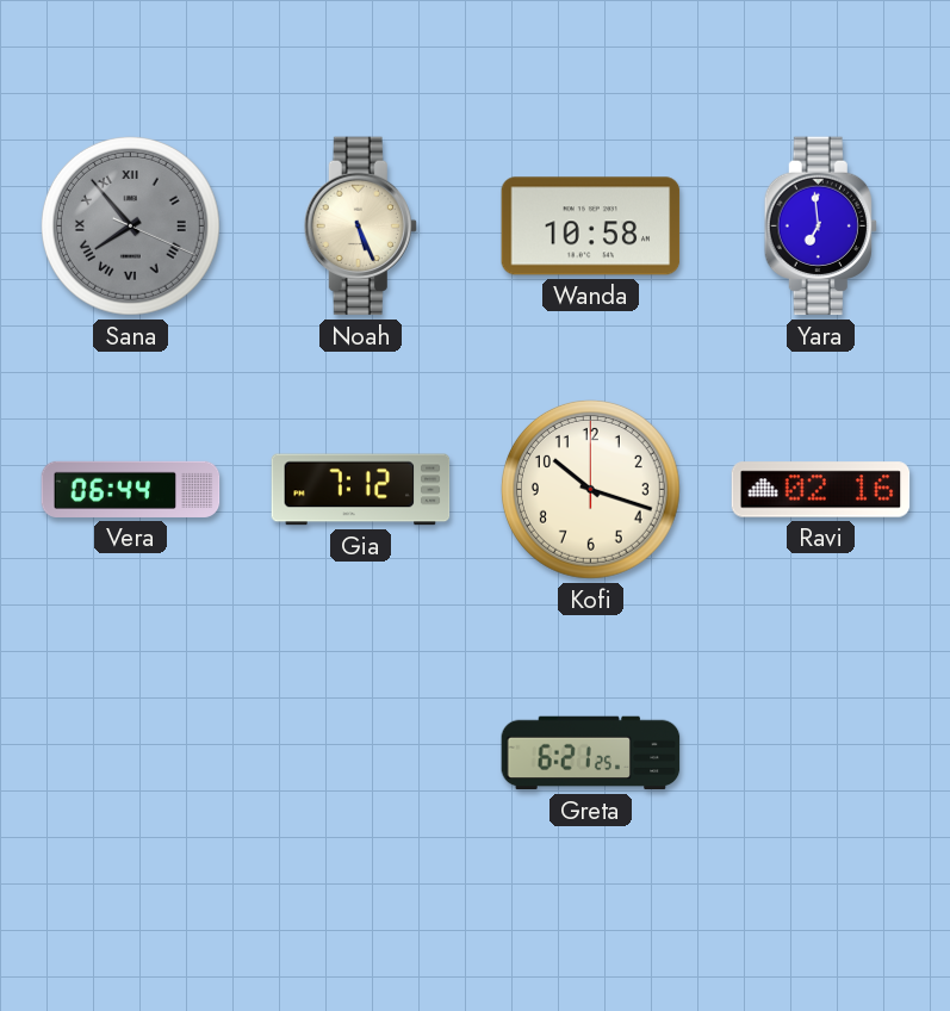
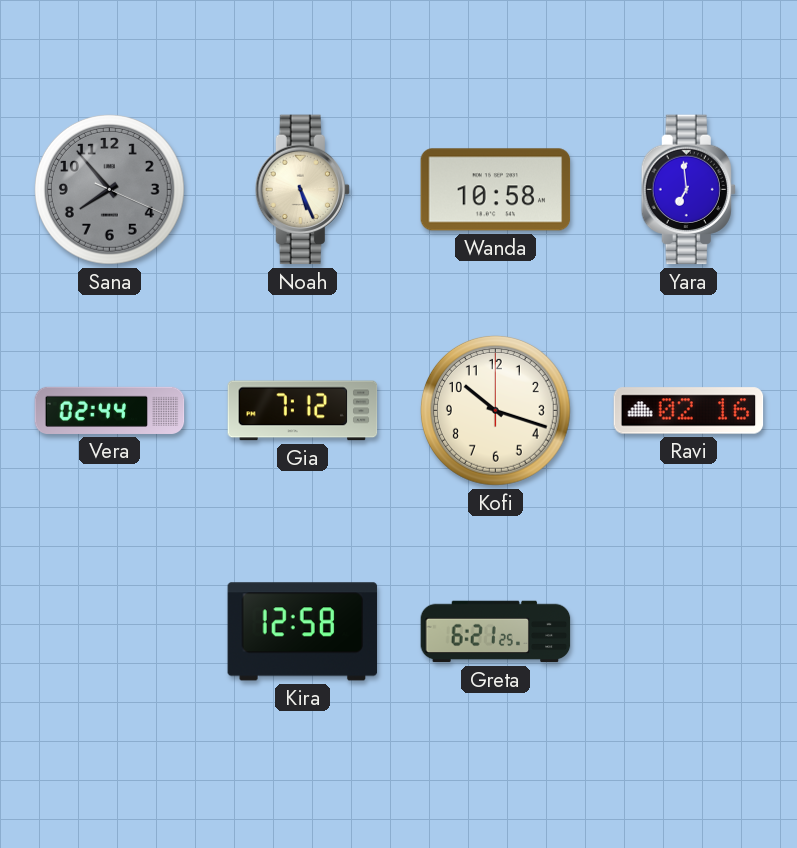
Sana numerals: Roman -> Arabic (109, 189)
Vera: 06:44 -> 02:44 (110, 410)
Kira: none -> 12:58 (303, 632)
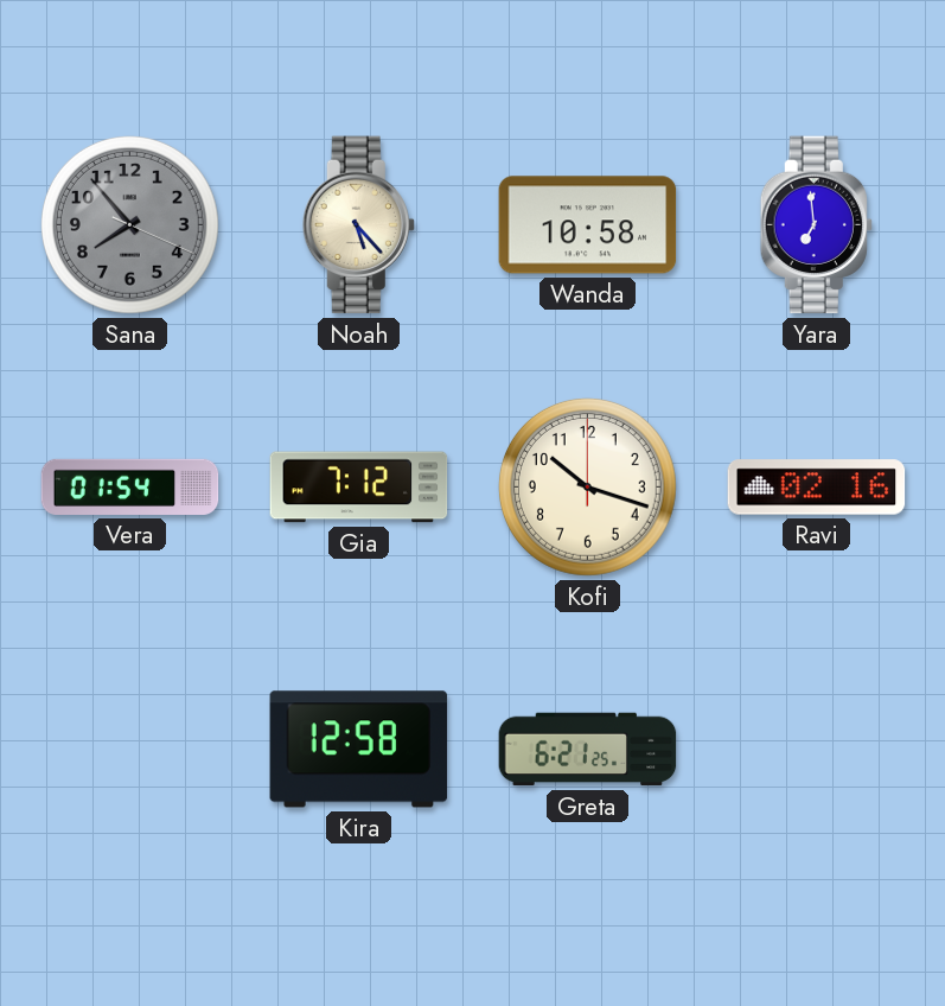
Noah: 5:26 -> 5:23 (358, 225)
Vera: 02:44 -> 01:54 (130, 486)
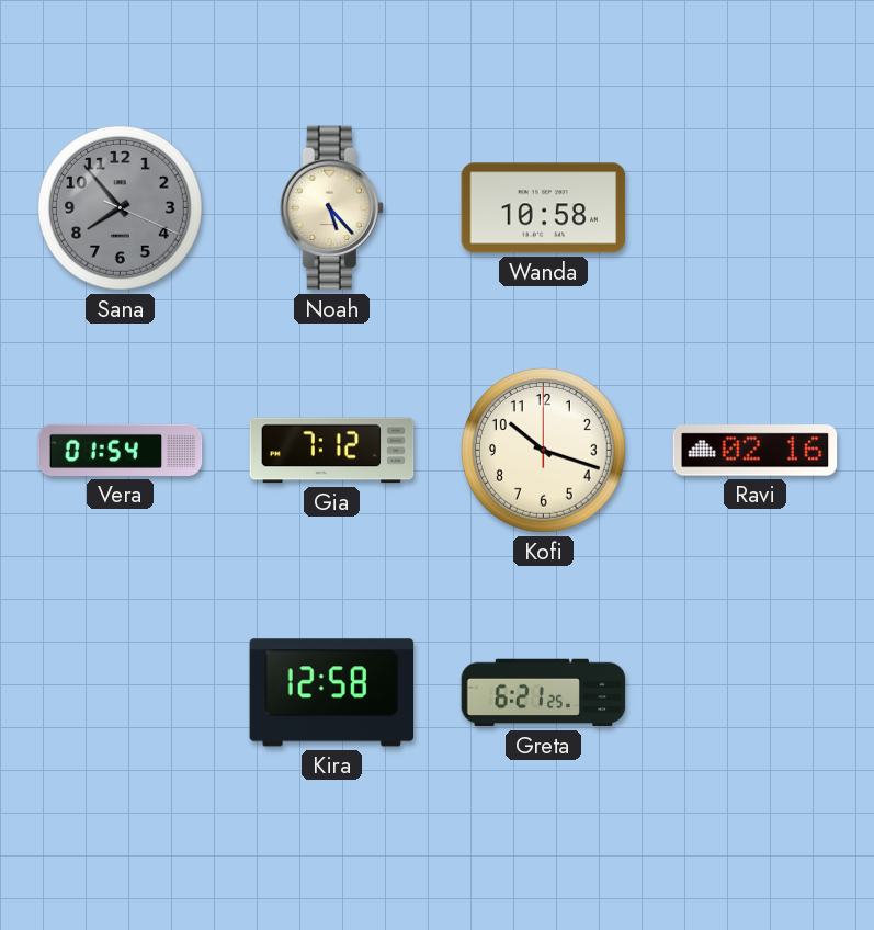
Yara: 6:59 -> none (816, 225)
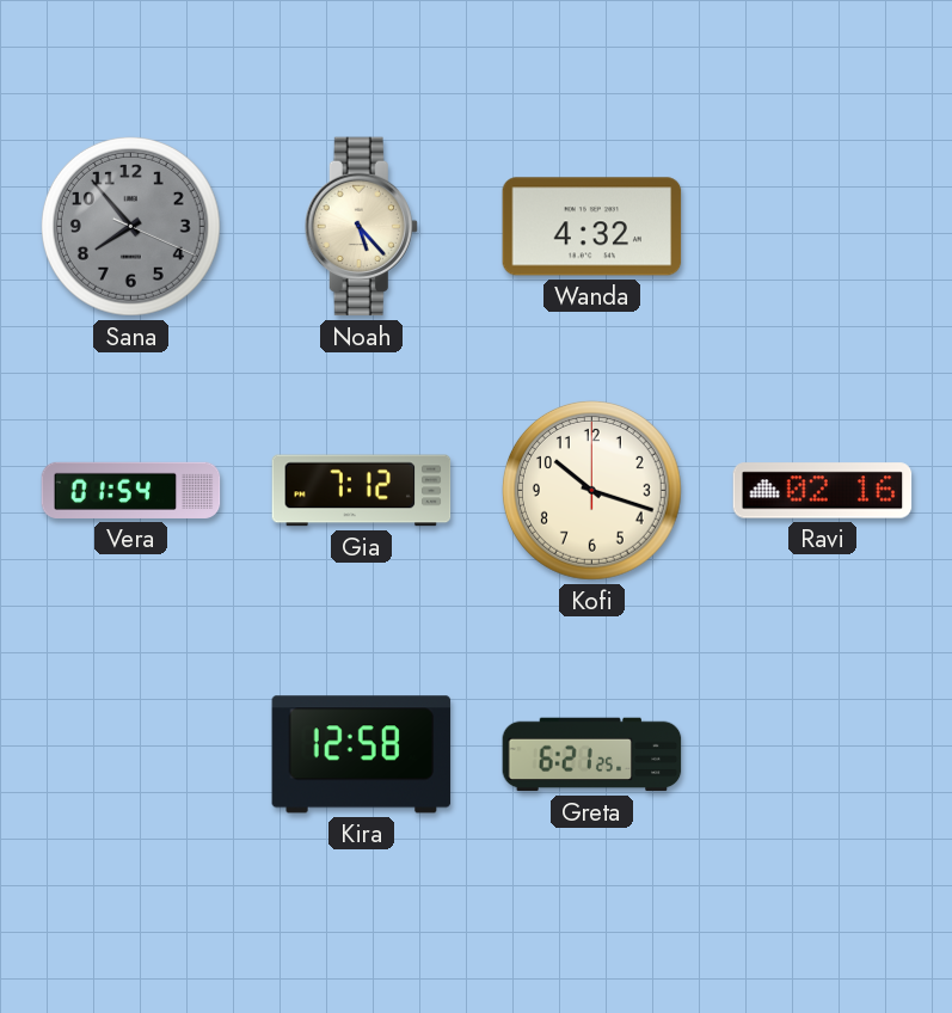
Wanda: 10:58 -> 4:32 (592, 227)
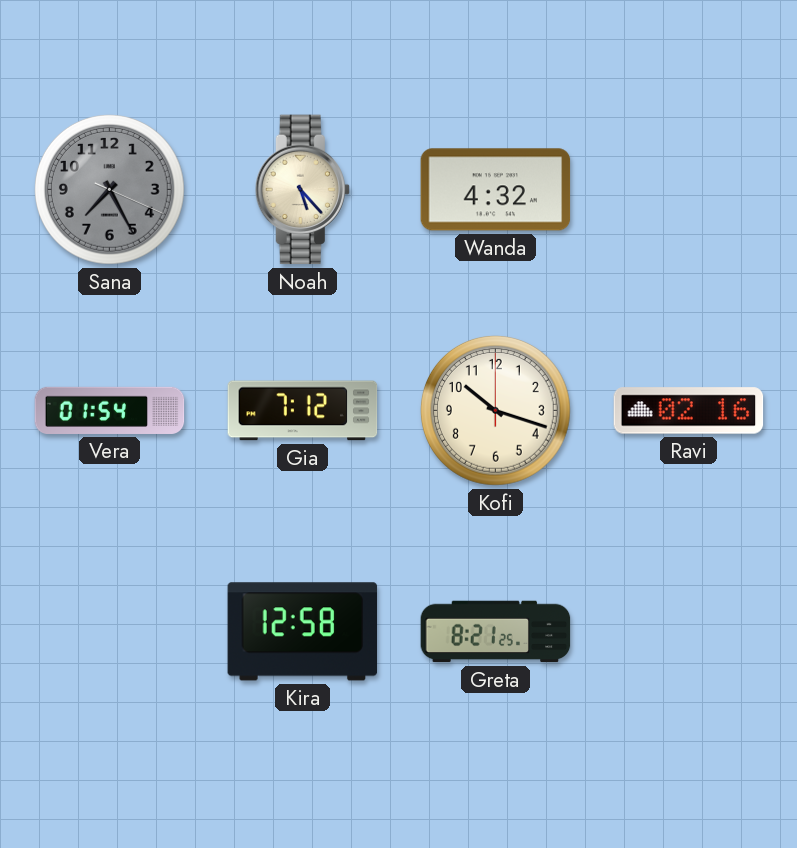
Sana: 7:53 -> 7:25 (109, 189)
Greta: 6:21 -> 8:21 (496, 632)
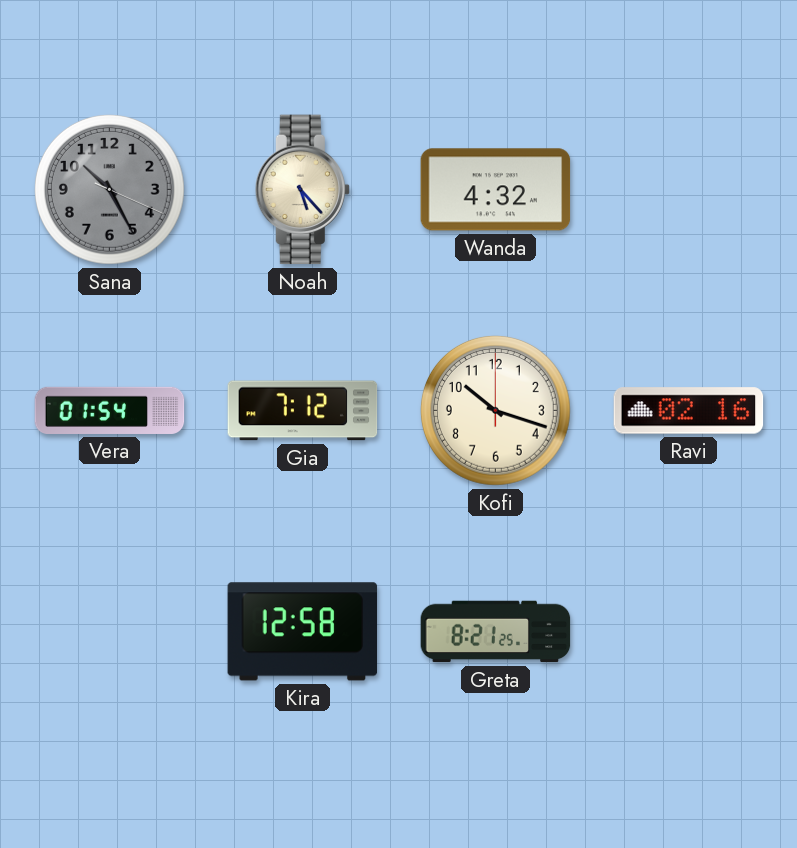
Sana: 7:25 -> 10:25 (109, 189)
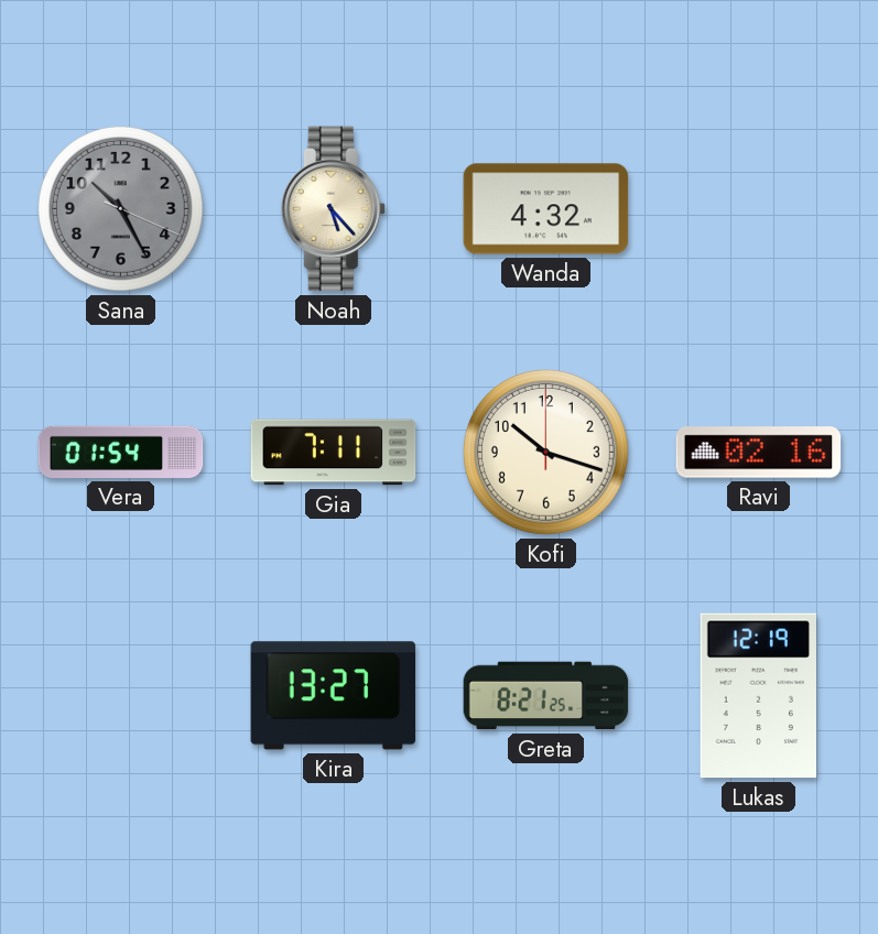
Gia: 7:12 -> 7:11 (334, 453)
Kira: 12:58 -> 13:27 (334, 696)
Lukas: none -> 12:19 (758, 696)
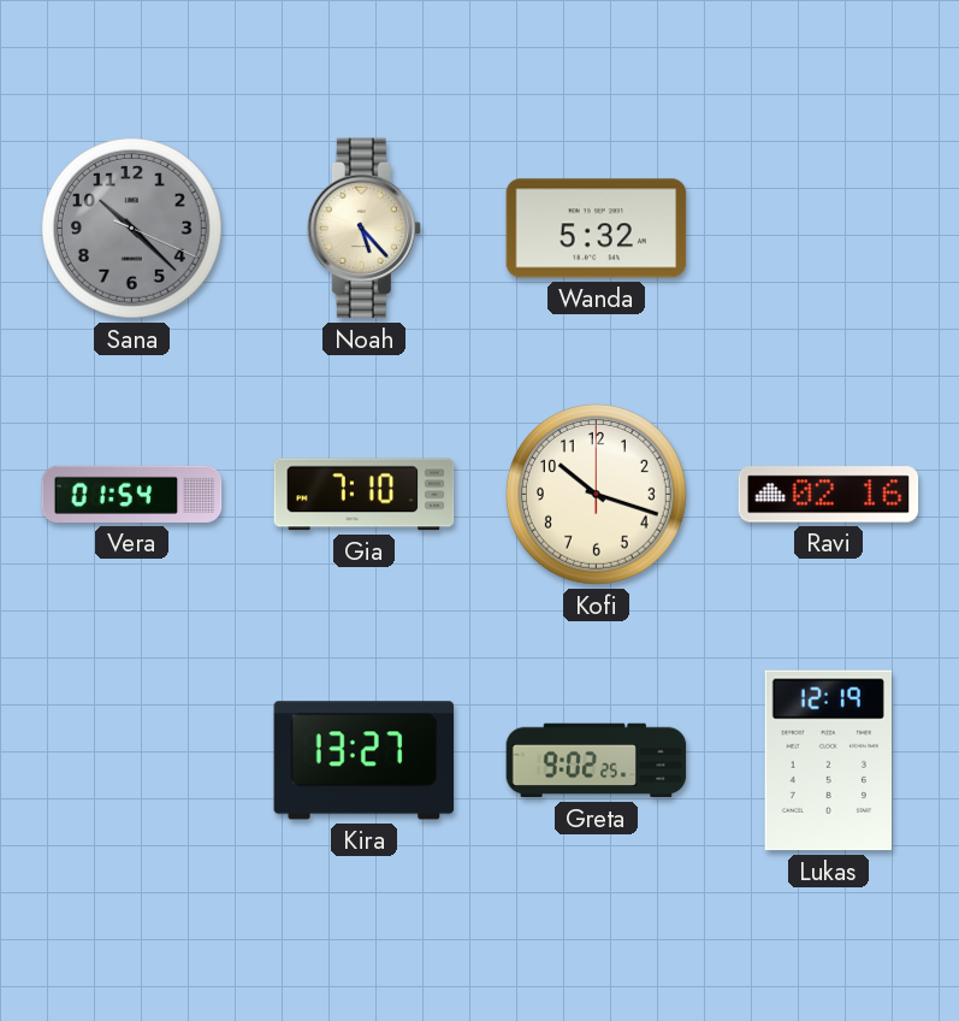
Sana: 10:25 -> 10:22 (131, 228)
Wanda: 4:32 -> 5:32 (597, 229)
Gia: 7:11 -> 7:10 (365, 495)
Greta: 8:21 -> 9:02 (597, 761)
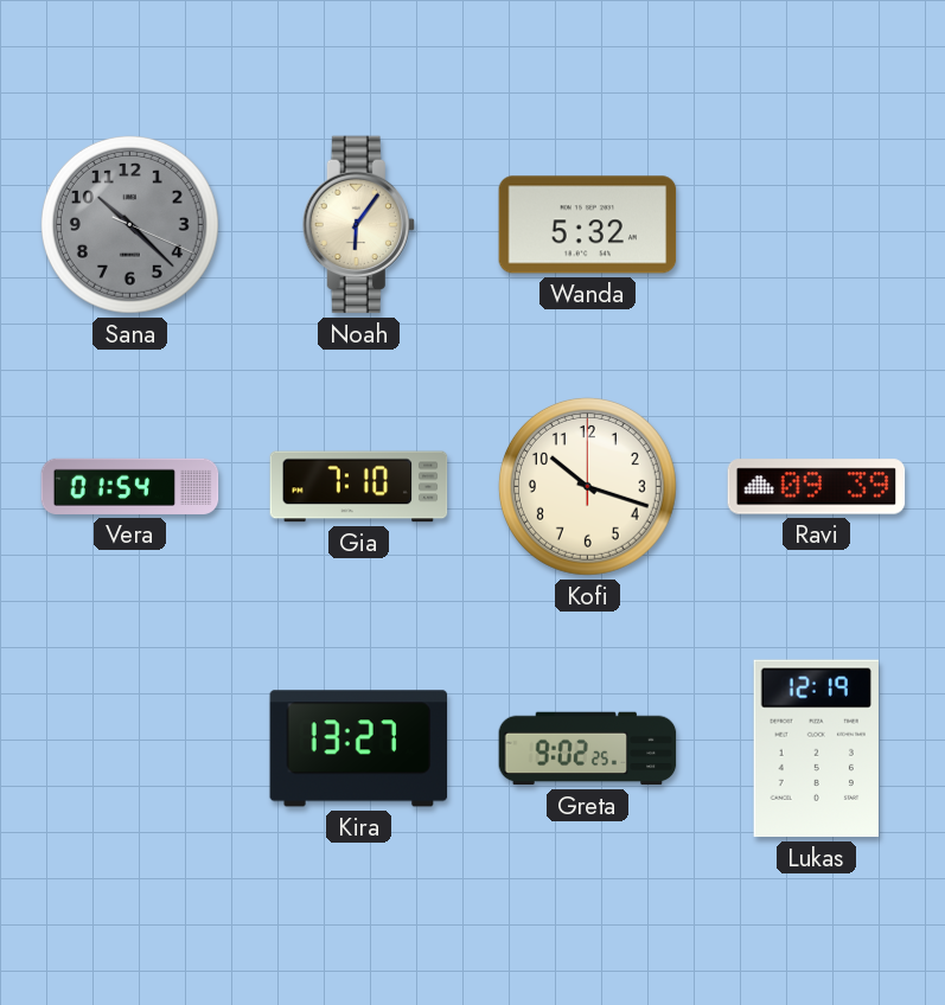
Noah: 5:23 -> 6:06 (358, 225)
Ravi: 02:16 -> 09:39 (817, 487)
